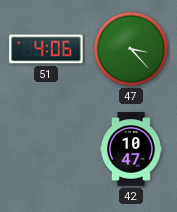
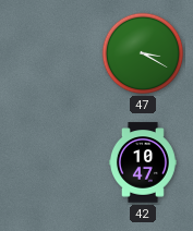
51: 4:06 -> none (46, 49)
47: 3:23 -> 3:20 (143, 53)
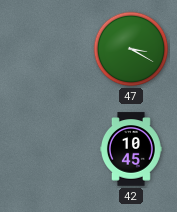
42: 10:47 -> 10:45 (131, 149)
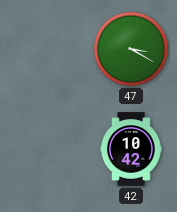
42: 10:45 -> 10:42 (131, 149)
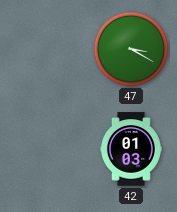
42: 10:42 -> 01:03 (131, 149)
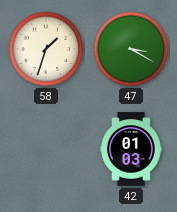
58: none -> 1:33 (46, 49)
